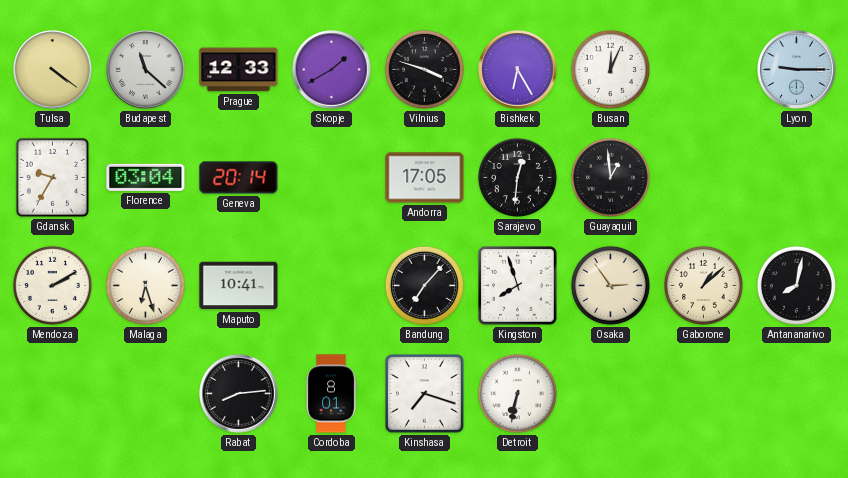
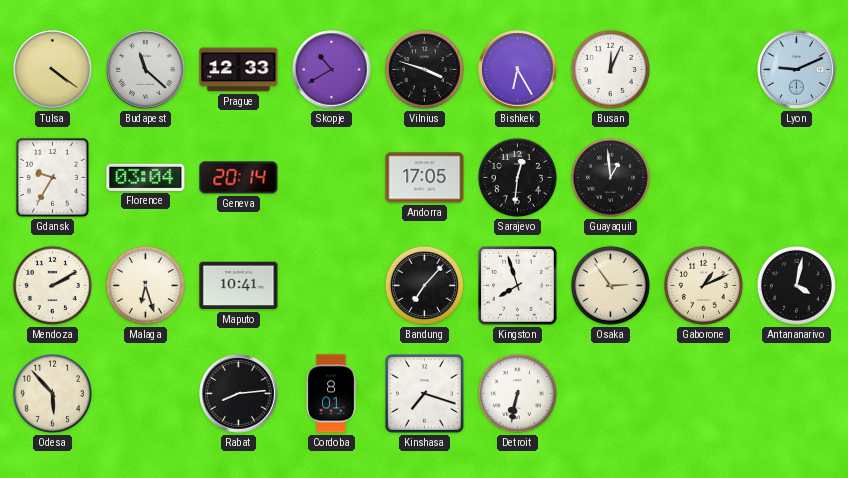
Skopje: 1:40 -> 10:40 (332, 70)
Lyon: 9:15 -> 9:11 (797, 70)
Gaborone: 1:08 -> 1:11 (703, 285)
Antananarivo: 8:02 -> 4:02 (796, 285)
Odesa: none -> 5:53 (52, 393)
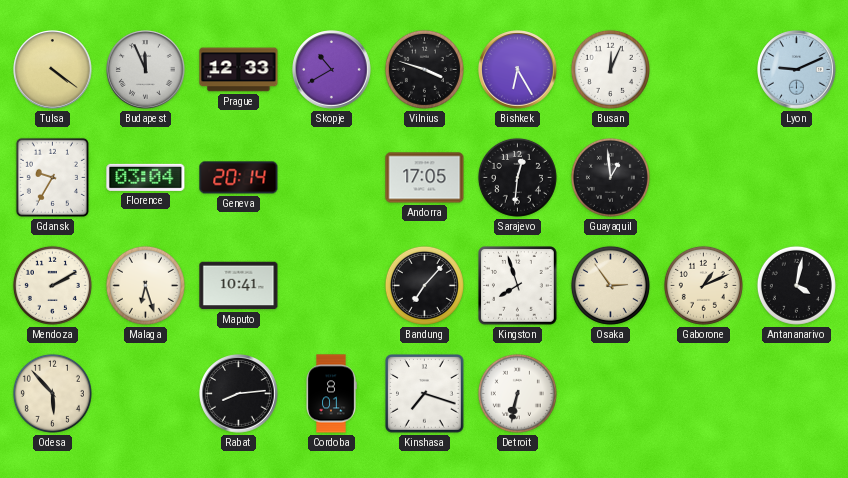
Budapest: 11:22 -> 11:56 (146, 70)
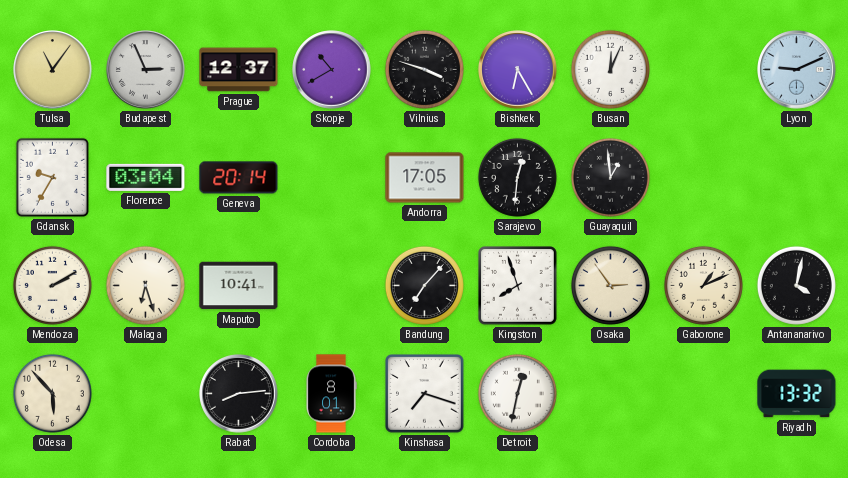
Tulsa: 4:21 -> 11:06 (53, 70)
Budapest: 11:56 -> 2:56 (146, 70)
Prague: 12:33 -> 12:37 (239, 70)
Detroit: 6:32 -> 12:32 (517, 393)
Riyadh: none -> 13:32 (797, 394)
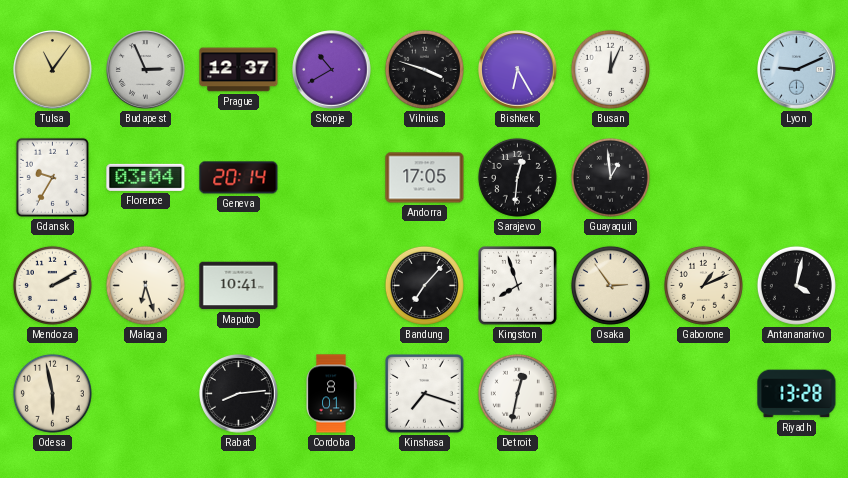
Odesa: 5:53 -> 5:58 (52, 393)
Riyadh: 13:32 -> 13:28 (797, 394)
